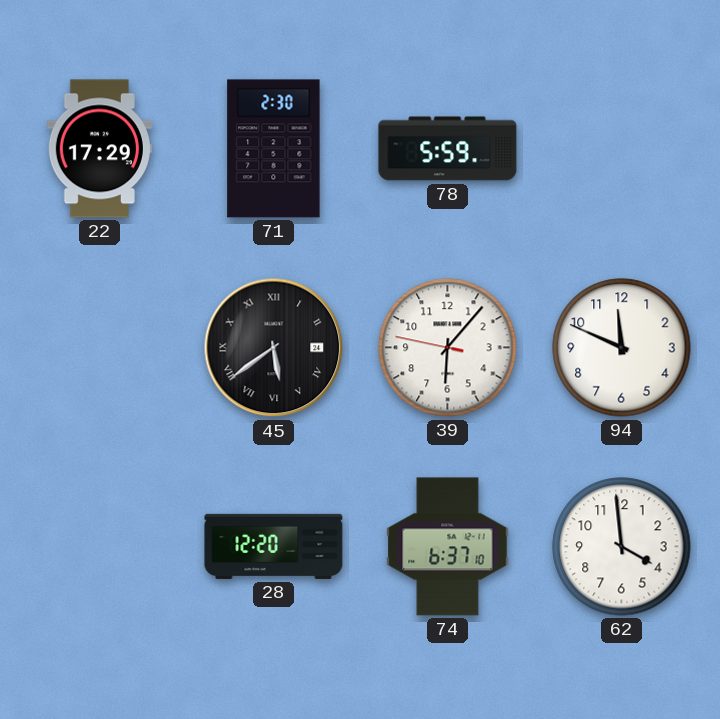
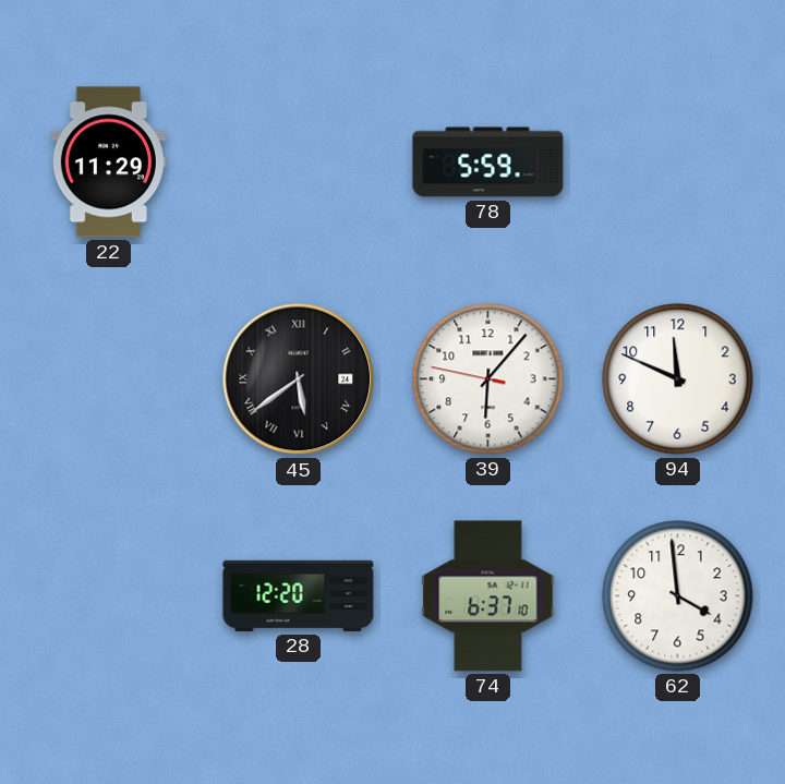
22: 17:29 -> 11:29 (108, 162)
71: 2:30 -> none (274, 149)
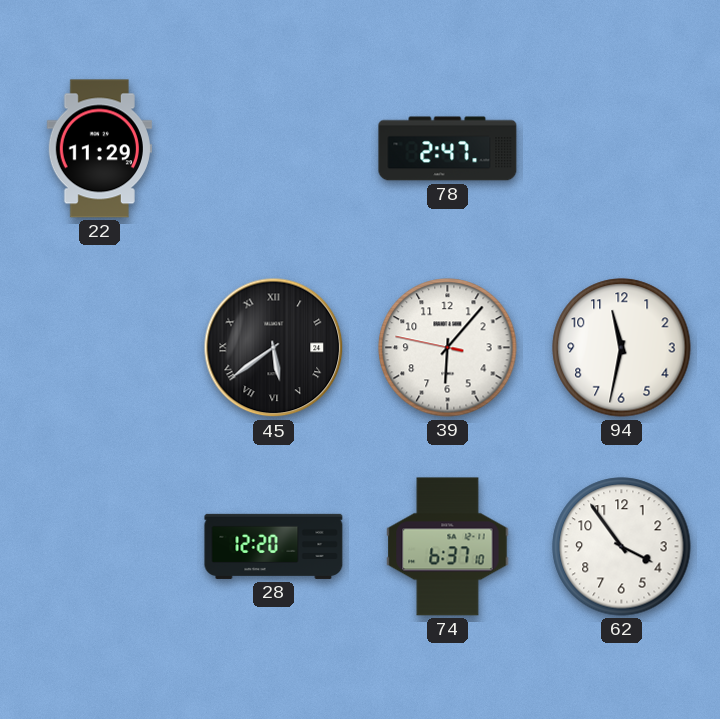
78: 5:59 -> 2:47 (448, 149)
94: 11:49 -> 11:32 (622, 348)
62: 3:59 -> 3:54 (622, 547)
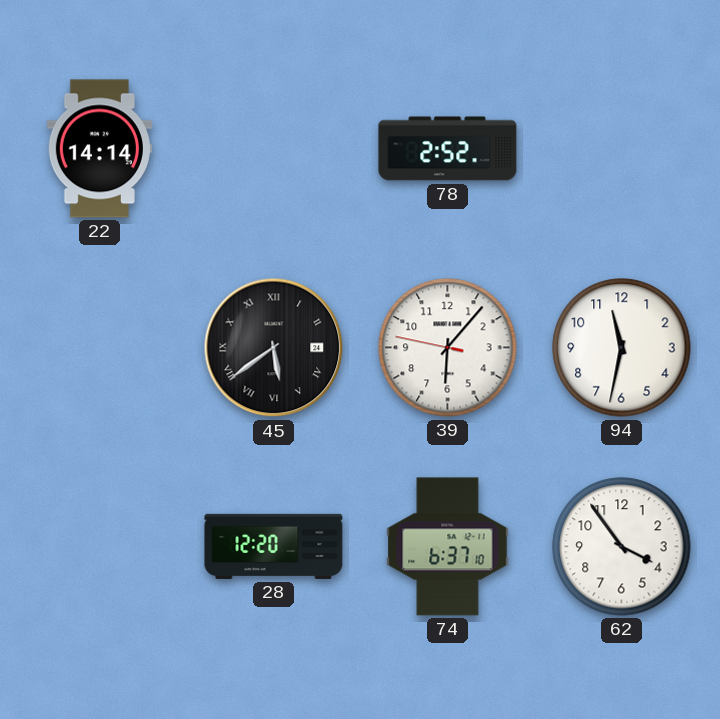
22: 11:29 -> 14:14 (99, 149)
78: 2:47 -> 2:52 (448, 149)
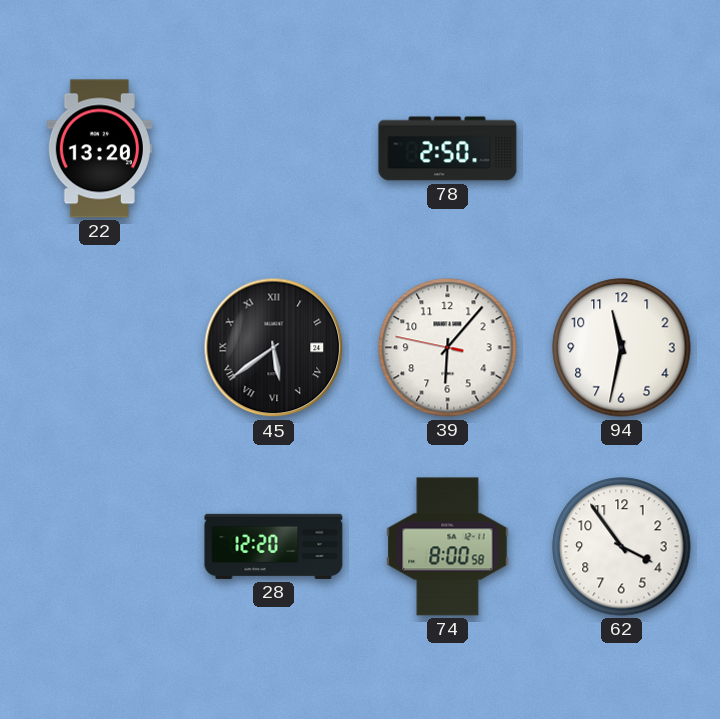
22: 14:14 -> 13:20 (99, 149)
78: 2:52 -> 2:50 (448, 149)
74: 6:37 -> 8:00 (448, 547)
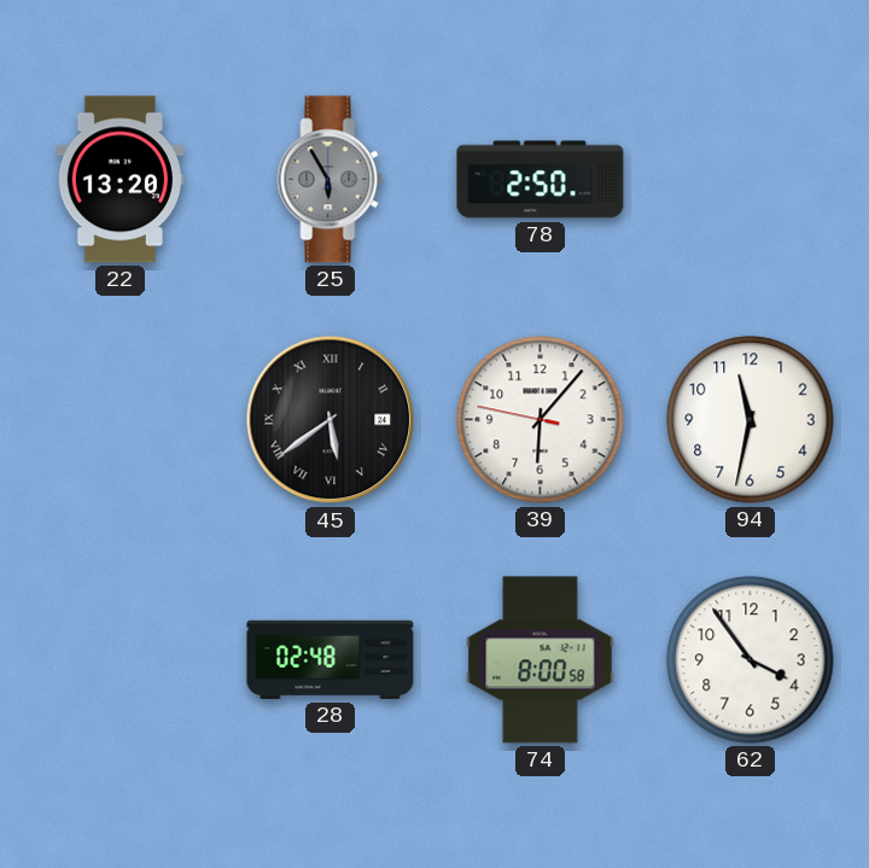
25: none -> 5:55 (331, 180)
28: 12:20 -> 02:48 (331, 659)
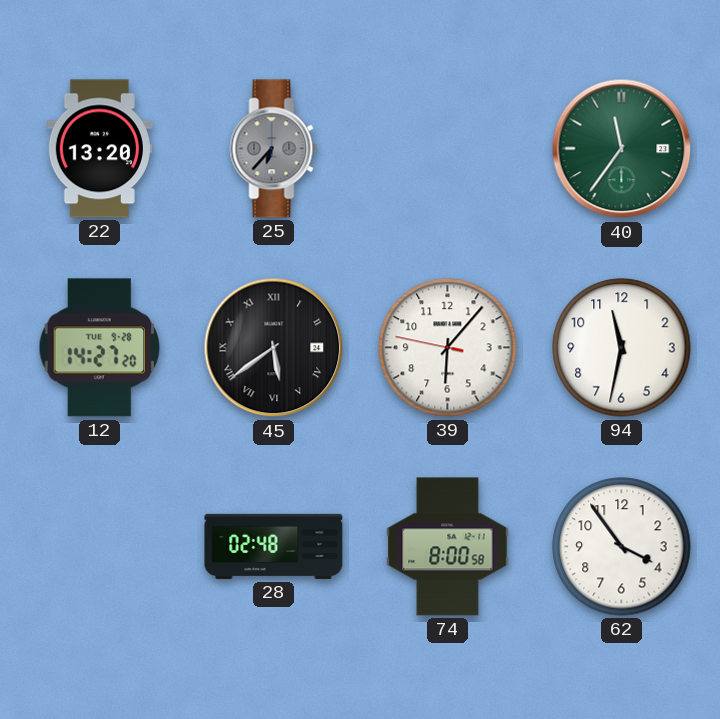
25: 5:55 -> 6:37 (274, 149)
78: 2:50 -> none (541, 180)
40: none -> 11:36 (622, 149)
12: none -> 14:27 (100, 348)
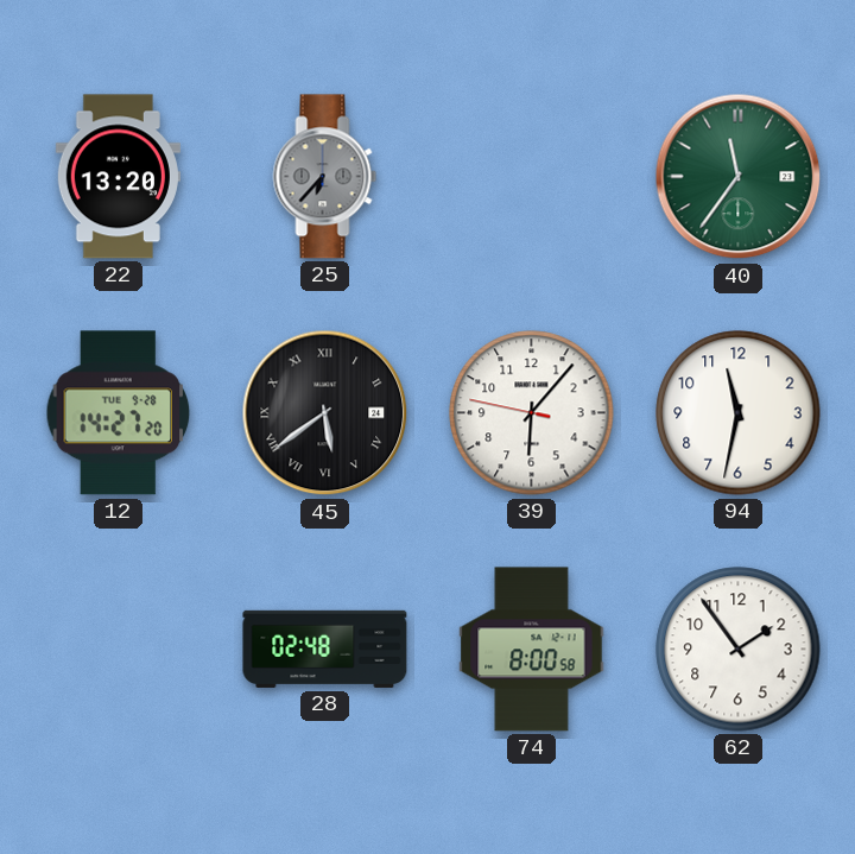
62: 3:54 -> 1:54 (739, 650)
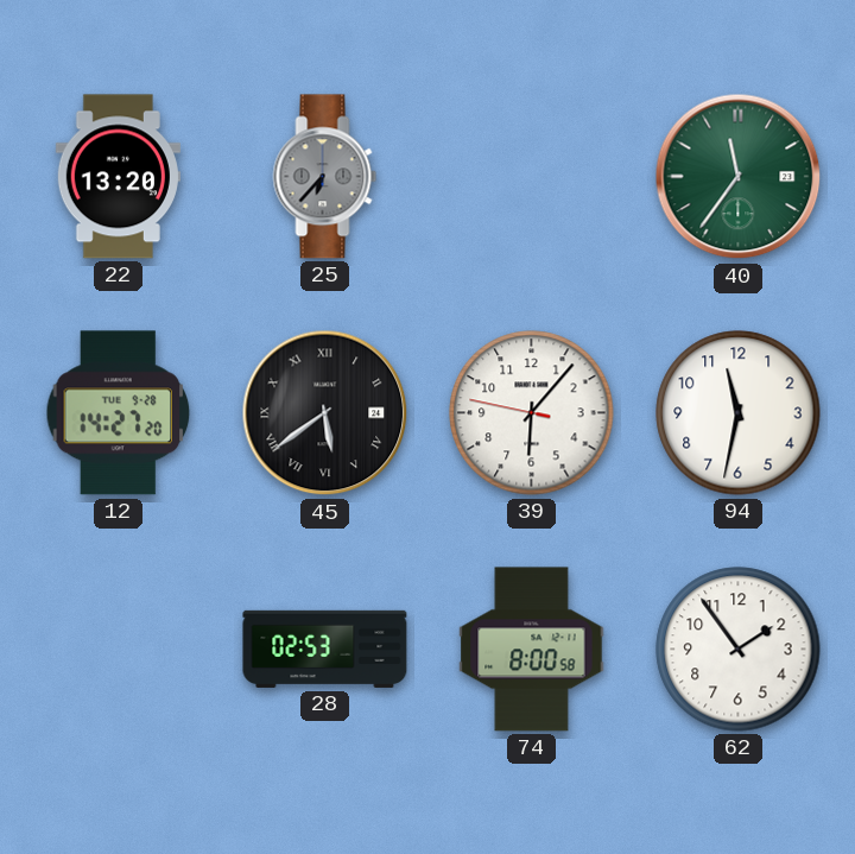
28: 02:48 -> 02:53 (325, 649)
